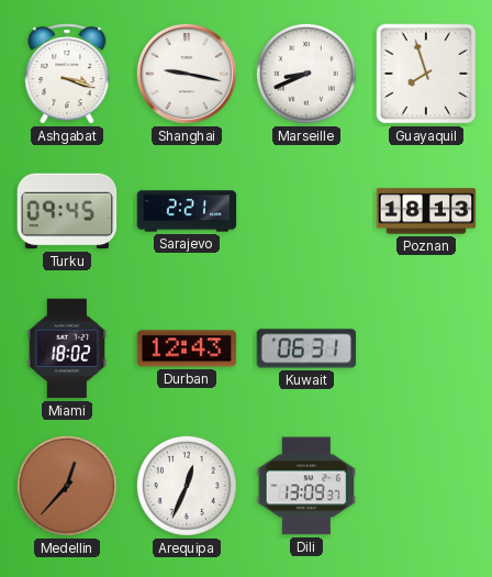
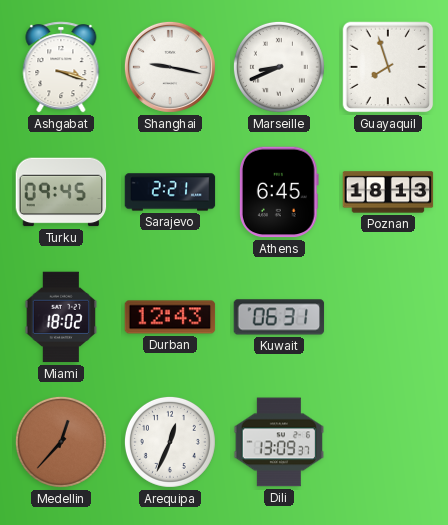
Athens: none -> 6:45 (279, 192)
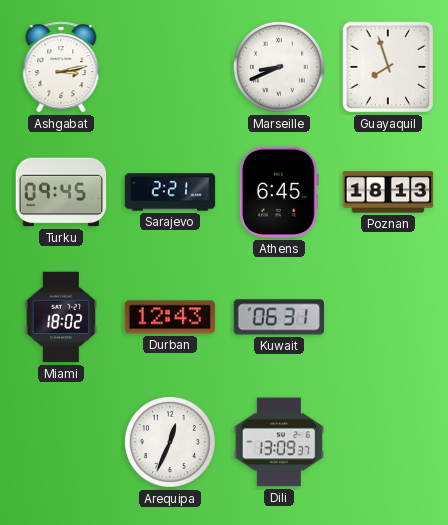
Ashgabat: 3:18 -> 3:13 (61, 67)
Shanghai: 9:17 -> none (170, 67)
Medellin: 12:37 -> none (61, 442)
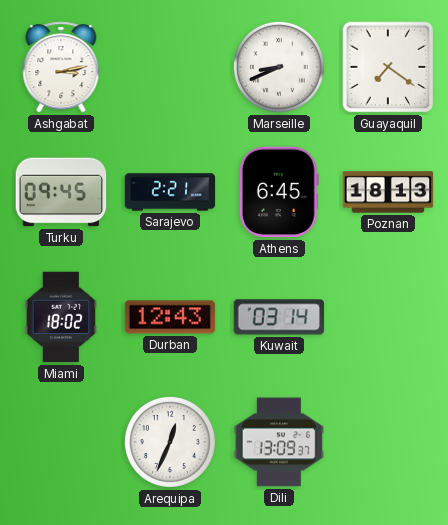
Guayaquil: 7:57 -> 7:21 (388, 67)
Kuwait: 06:31 -> 03:14 (279, 317)
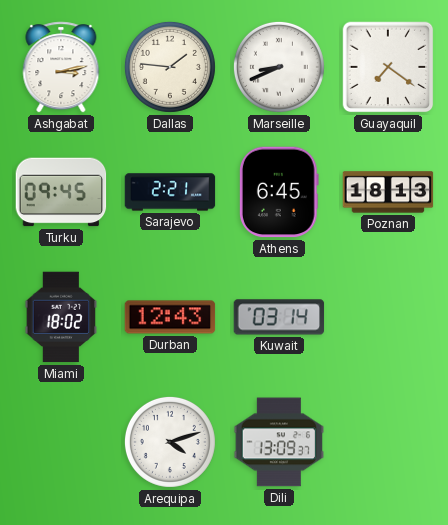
Dallas: none -> 1:46 (170, 67)
Arequipa: 12:34 -> 4:12 (170, 442)
